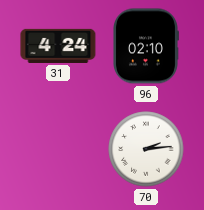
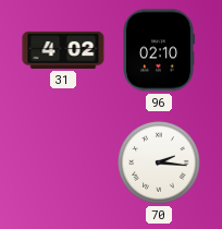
31: 4:24 -> 4:02 (63, 50)
70: 2:14 -> 2:16 (159, 162)
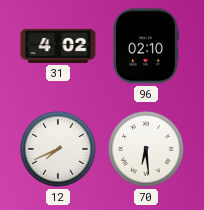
12: none -> 7:41 (58, 149)
70: 2:16 -> 6:29 (146, 149)
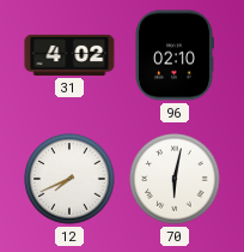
70: 6:29 -> 6:02 (175, 179)
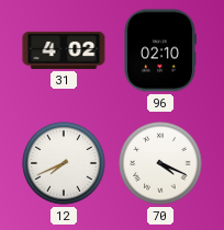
70: 6:02 -> 4:19 (160, 163)
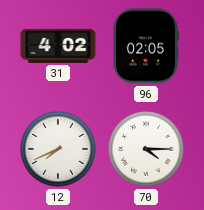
96: 02:10 -> 02:05 (146, 46)
70: 4:19 -> 4:15 (146, 149)
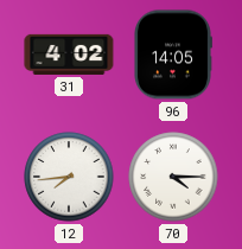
96: 02:05 -> 14:05 (173, 55)
12: 7:41 -> 7:44 (69, 177)
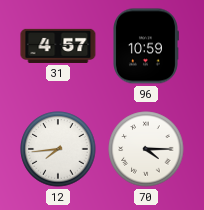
31: 4:02 -> 4:57 (58, 46)
96: 14:05 -> 10:59 (146, 46)
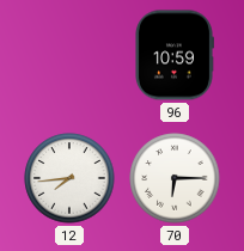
31: 4:57 -> none (58, 46)
70: 4:15 -> 6:15 (175, 178)
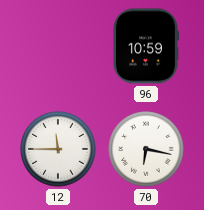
12: 7:44 -> 11:45 (58, 149)
70: 6:15 -> 6:17 (146, 149)
